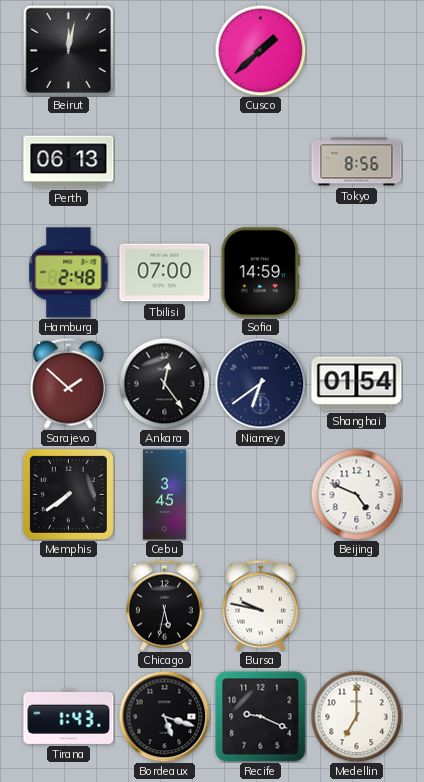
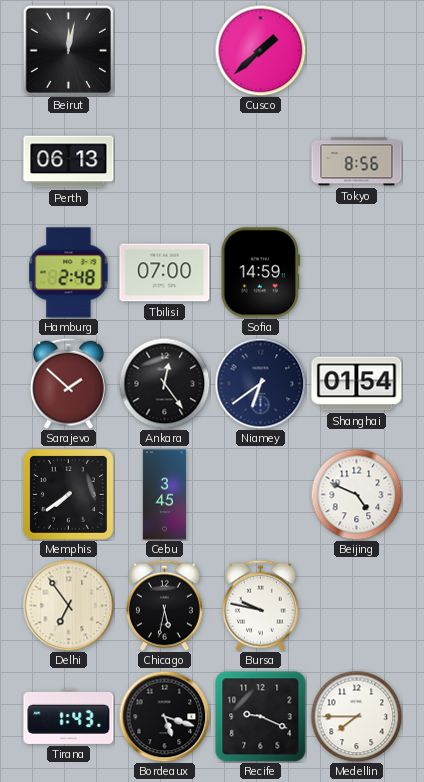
Delhi: none -> 6:54 (68, 605)
Medellin: 7:00 -> 7:45 (356, 716)
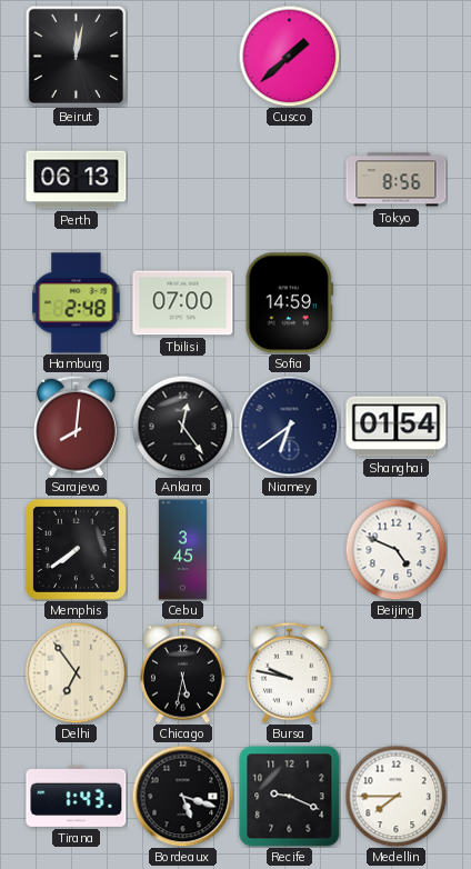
Sarajevo: 1:52 -> 8:01 (77, 426)
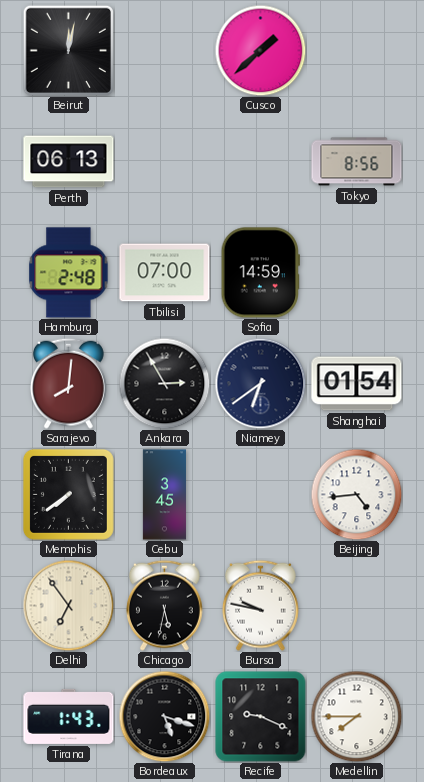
Ankara: 12:24 -> 2:55 (164, 383)
Beijing: 4:49 -> 4:44 (356, 494)
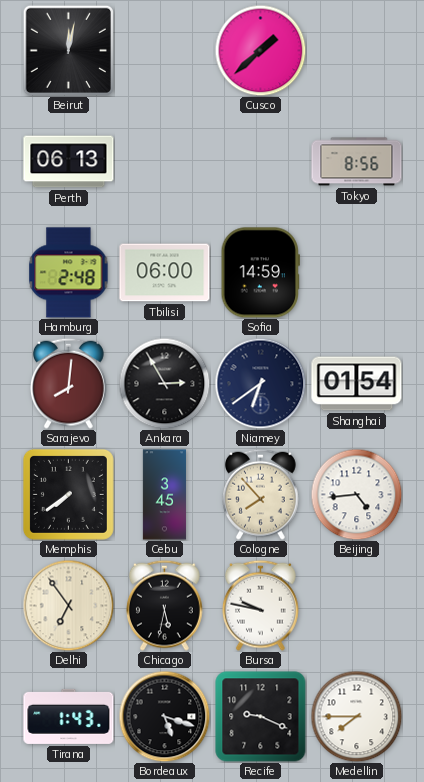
Tbilisi: 07:00 -> 06:00 (165, 273)
Cologne: none -> 7:53 (261, 494)
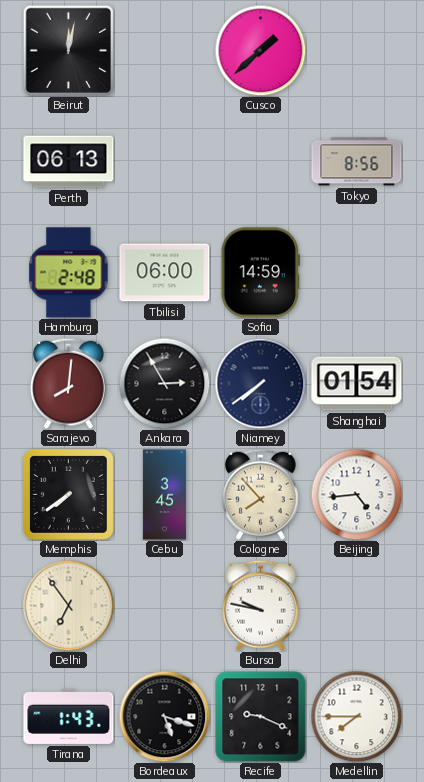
Niamey: 6:39 -> 7:39 (260, 383)
Chicago: 5:32 -> none (165, 605)
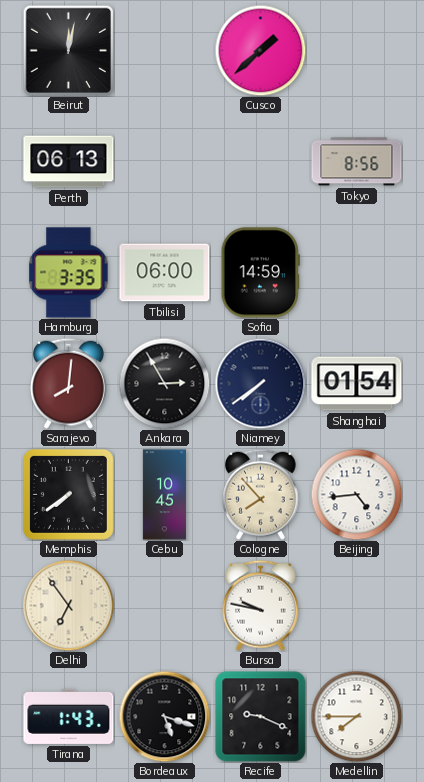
Hamburg: 2:48 -> 3:35 (69, 273)
Cebu: 3:45 -> 10:45 (164, 495)
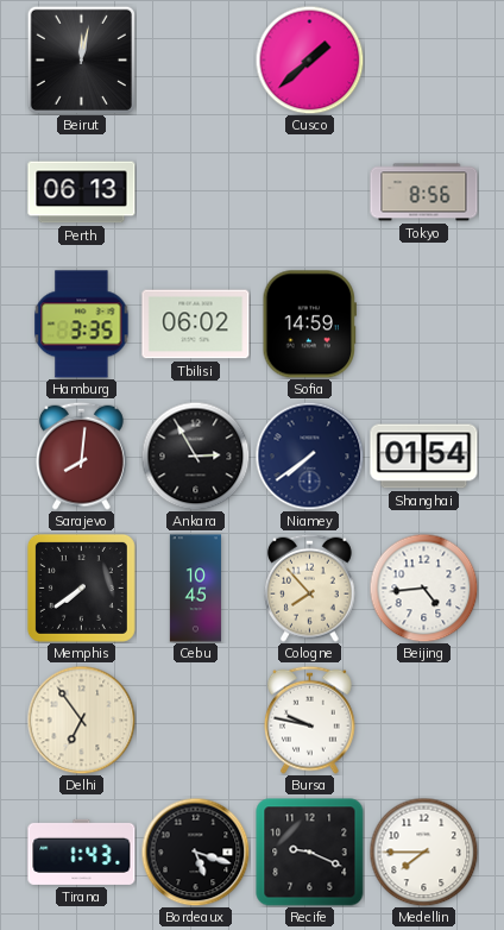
Tbilisi: 06:00 -> 06:02 (196, 325)
